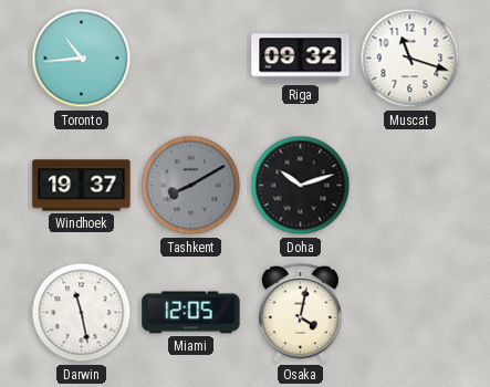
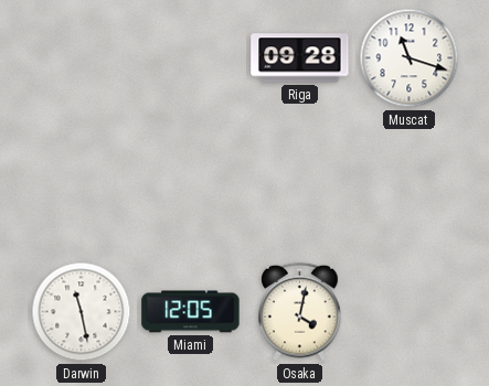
Toronto: 10:44 -> none (82, 59)
Riga: 09:32 -> 09:28 (300, 58)
Windhoek: 19:37 -> none (82, 186)
Tashkent: 8:10 -> none (191, 186)
Doha: 10:12 -> none (301, 186)
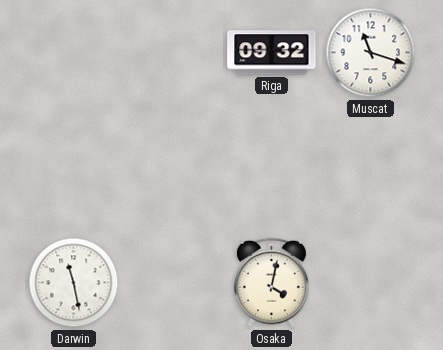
Riga: 09:28 -> 09:32 (272, 53)
Miami: 12:05 -> none (191, 312)
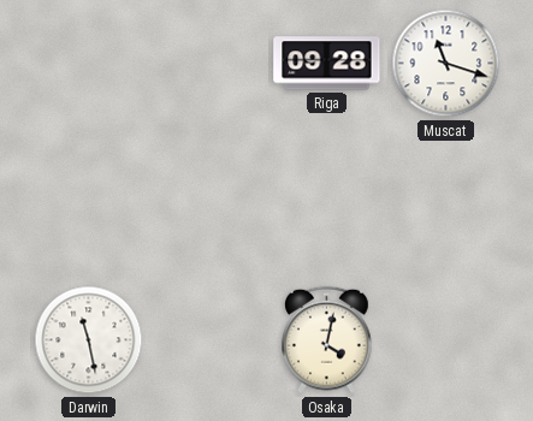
Riga: 09:32 -> 09:28 (327, 64)
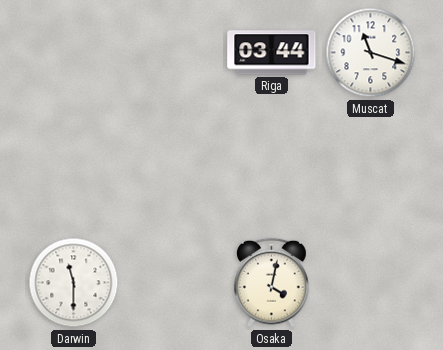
Riga: 09:28 -> 03:44 (272, 53)
Darwin: 11:28 -> 11:30 (74, 283)
